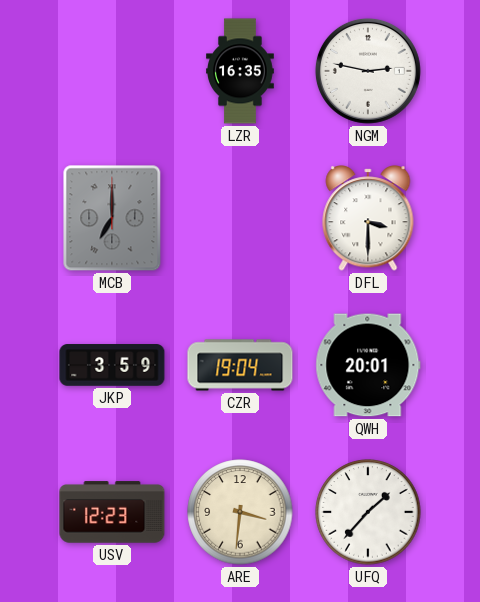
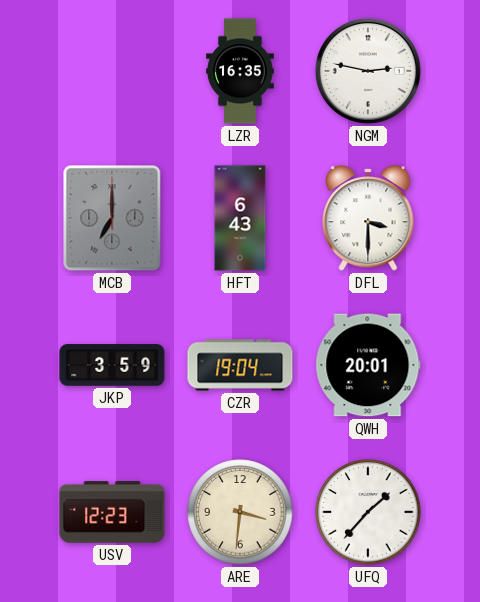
HFT: none -> 6:43 (240, 218)
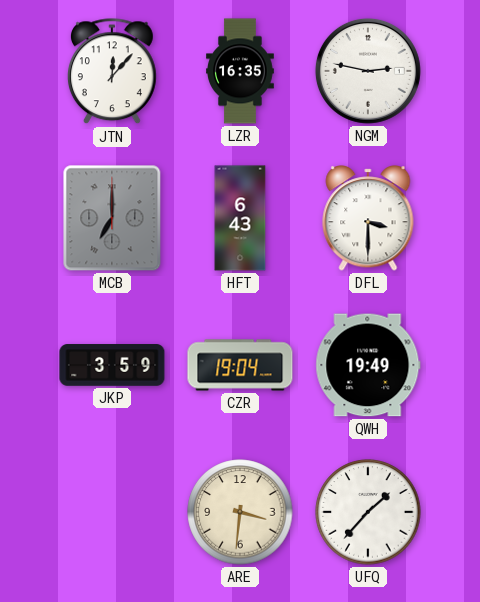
JTN: none -> 12:07 (112, 72)
QWH: 20:01 -> 19:49 (368, 365)
USV: 12:23 -> none (112, 512)
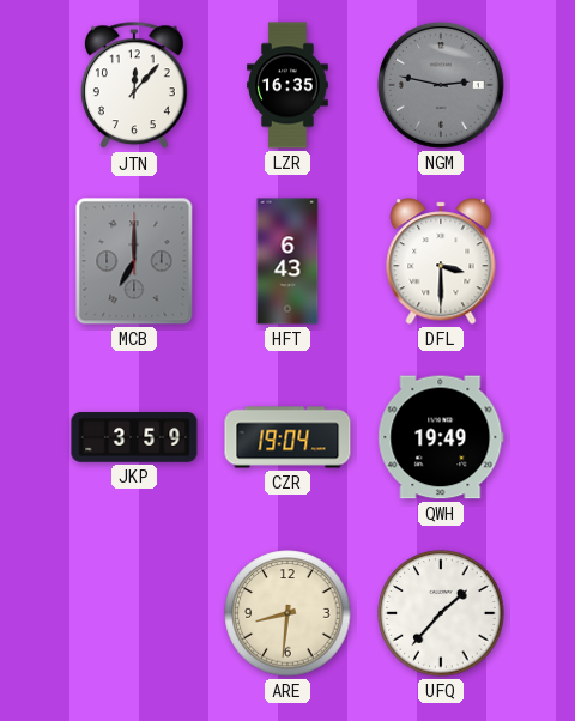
NGM dial: white -> grey (441, 85)
ARE: 3:31 -> 8:31 (287, 613)
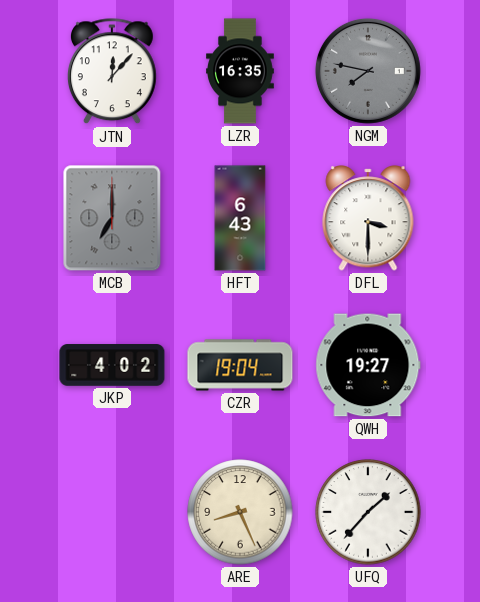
NGM: 2:47 -> 7:47 (368, 71)
JKP: 3:59 -> 4:02 (112, 365)
QWH: 19:49 -> 19:27 (368, 365)
ARE: 8:31 -> 8:26 (240, 512)
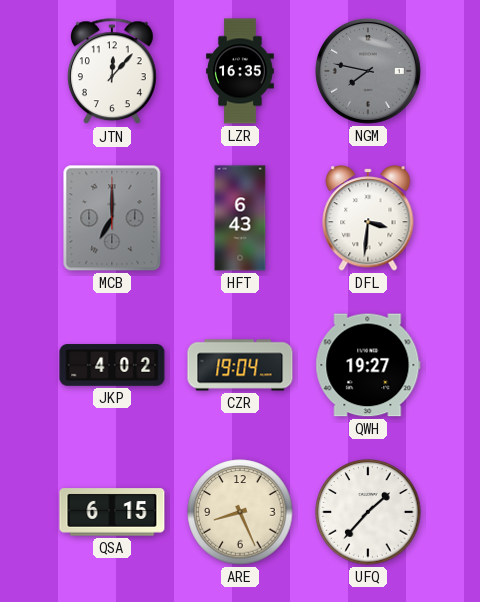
DFL: 3:30 -> 3:31 (368, 218)
QSA: none -> 6:15 (112, 512)
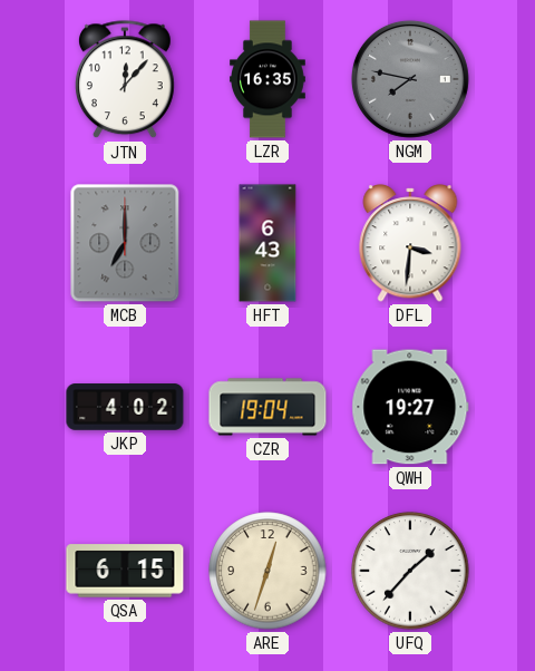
ARE: 8:26 -> 12:33 (267, 571)
